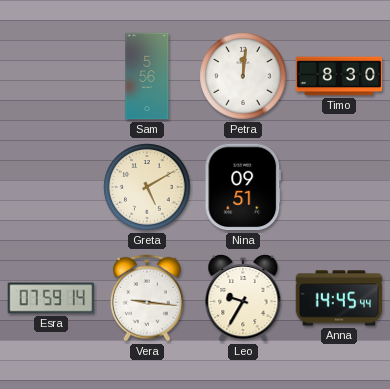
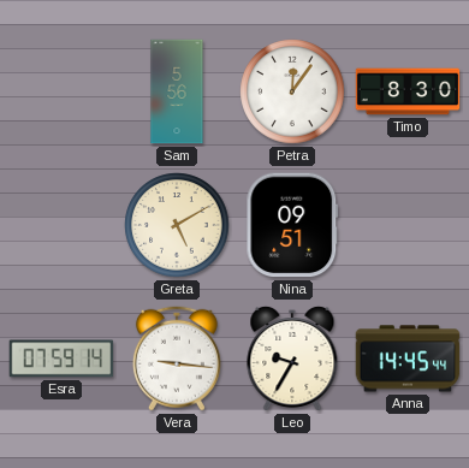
Petra: 12:01 -> 12:06 (292, 91)
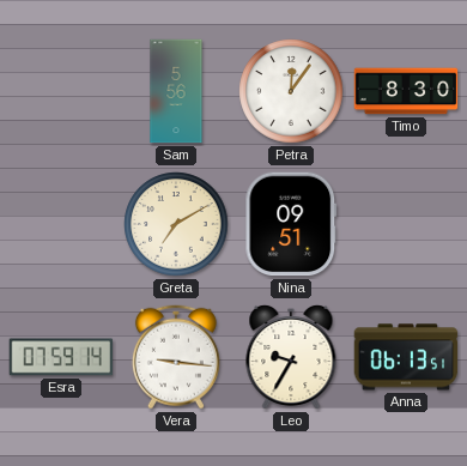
Greta: 5:10 -> 7:10 (176, 224)
Anna: 14:45 -> 06:13 (406, 357)
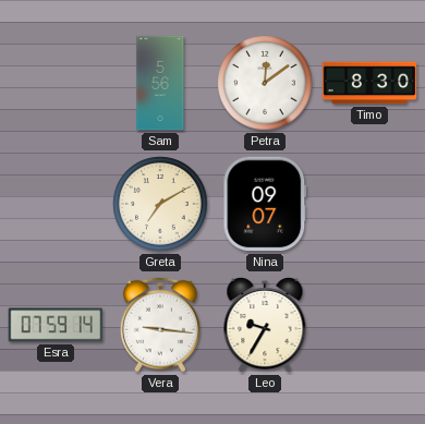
Petra: 12:06 -> 12:09 (265, 83)
Nina: 09:51 -> 09:07 (265, 204)
Anna: 06:13 -> none (406, 357)
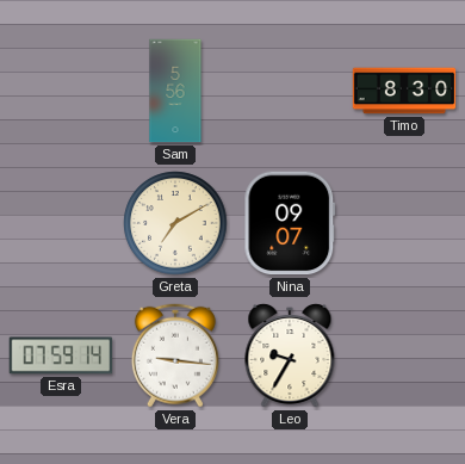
Petra: 12:09 -> none (265, 83)
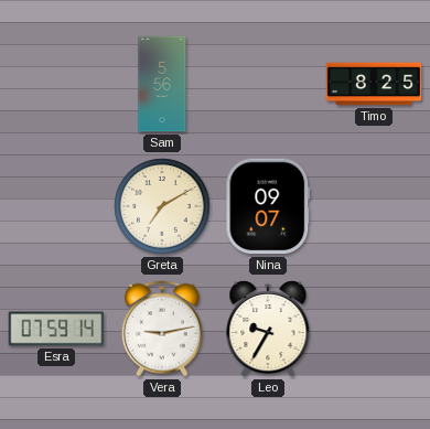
Timo: 8:30 -> 8:25 (374, 84)
Vera: 9:16 -> 9:13 (162, 329)
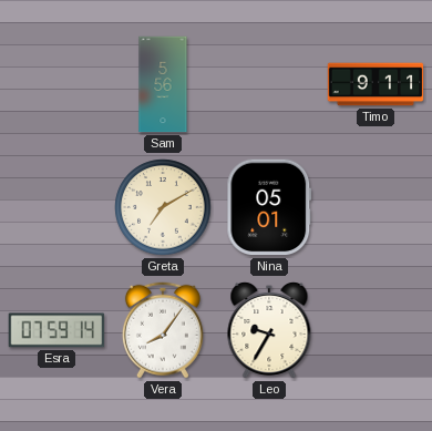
Timo: 8:25 -> 9:11 (376, 84)
Nina: 09:07 -> 05:01 (269, 207)
Vera: 9:13 -> 8:06 (163, 330)
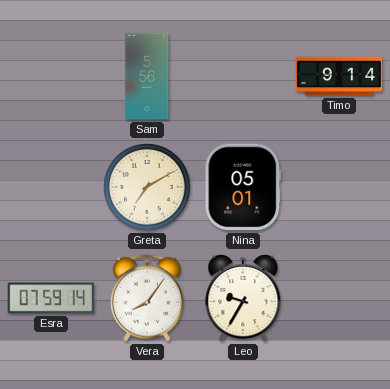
Timo: 9:11 -> 9:14 (339, 76)
